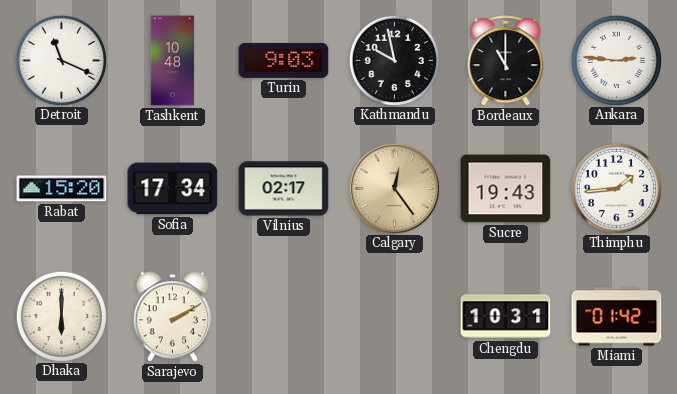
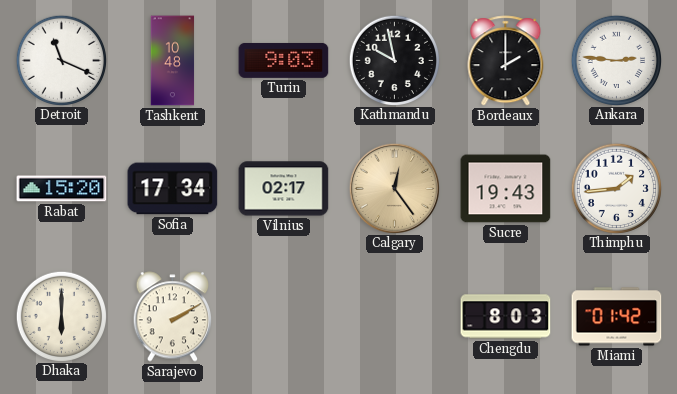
Bordeaux: 11:00 -> 2:00 (506, 61)
Chengdu: 10:31 -> 8:03 (506, 317)
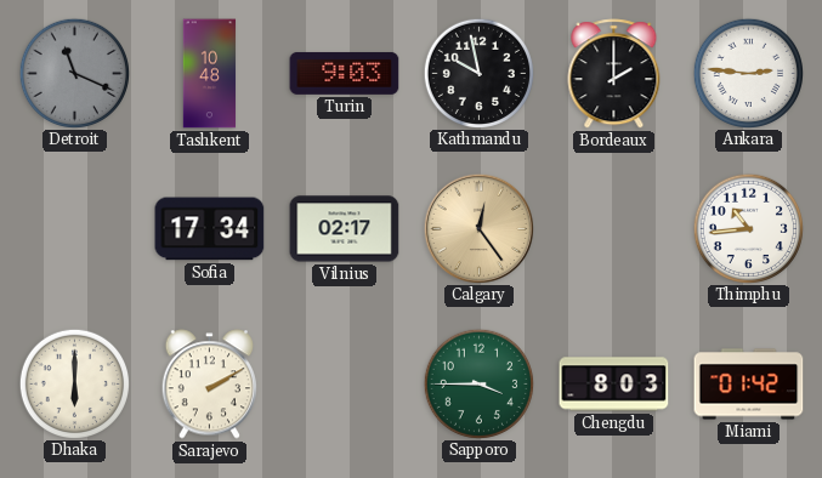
Detroit dial: white -> grey (74, 73)
Rabat: 15:20 -> none (62, 189)
Sucre: 19:43 -> none (506, 189)
Thimphu: 1:44 -> 10:44 (748, 228)
Sapporo: none -> 3:45 (478, 383)
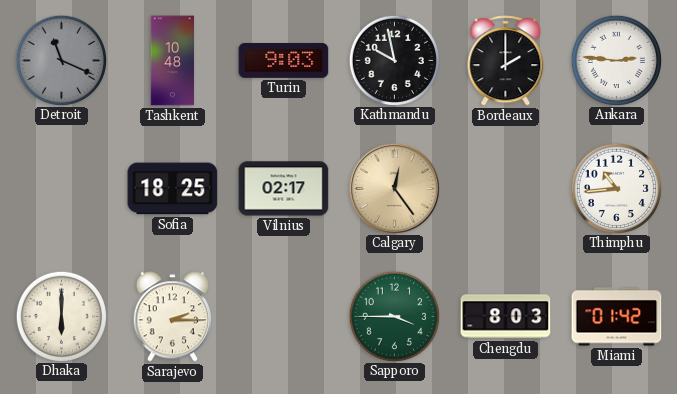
Sofia: 17:34 -> 18:25 (173, 189)
Sarajevo: 2:10 -> 2:15 (172, 317)
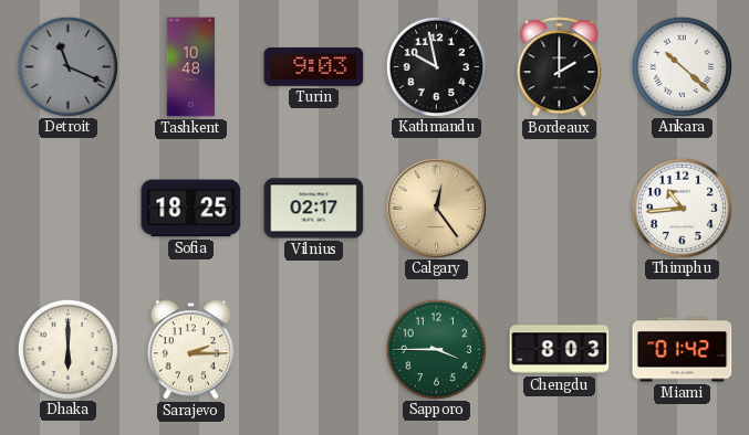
Ankara: 2:46 -> 10:22 (682, 66)
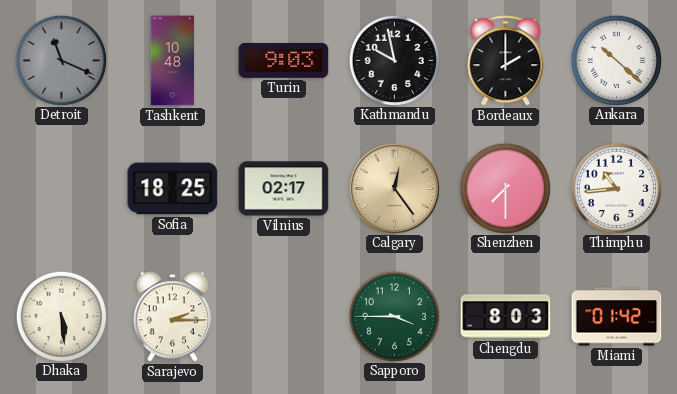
Shenzhen: none -> 7:30 (505, 188)
Dhaka: 6:00 -> 5:29 (61, 316)
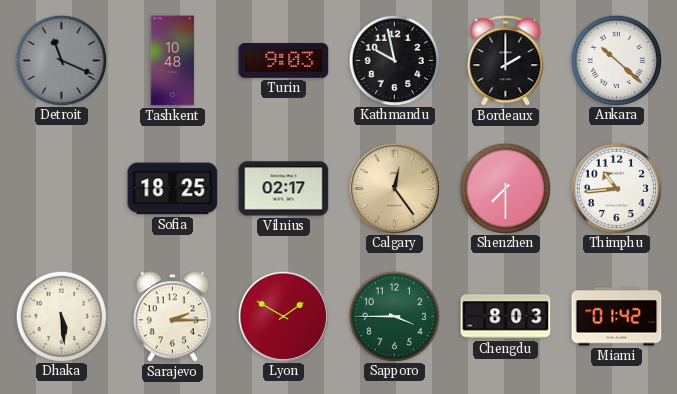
Lyon: none -> 1:50 (283, 316)
